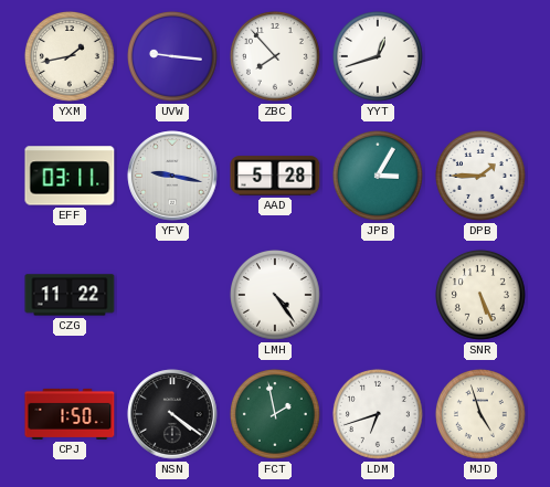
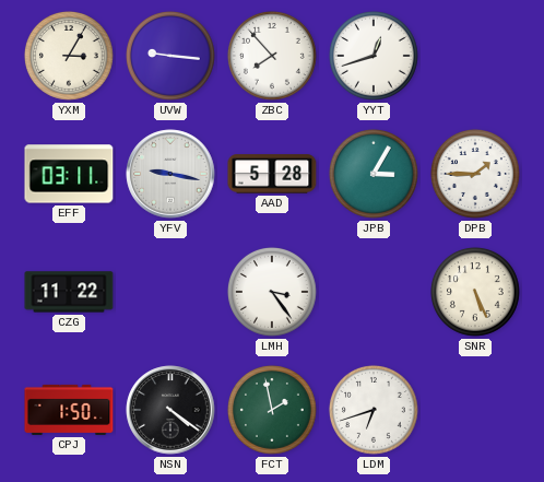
YXM: 1:43 -> 3:05 (69, 56)
LMH: 4:24 -> 3:24 (272, 292)
MJD: 4:57 -> none (480, 414)
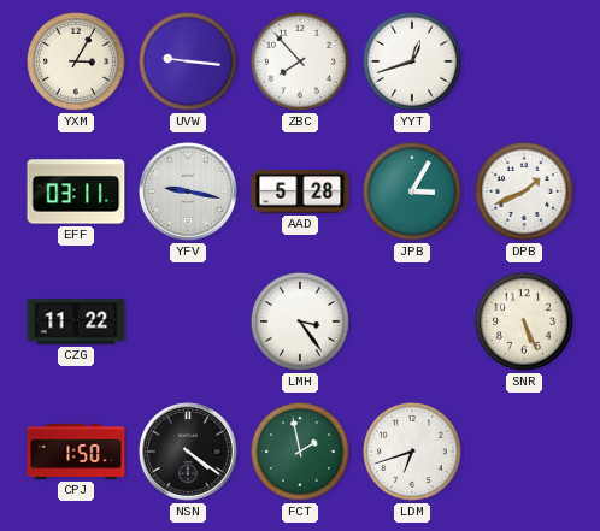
DPB: 1:45 -> 1:41 (524, 191)
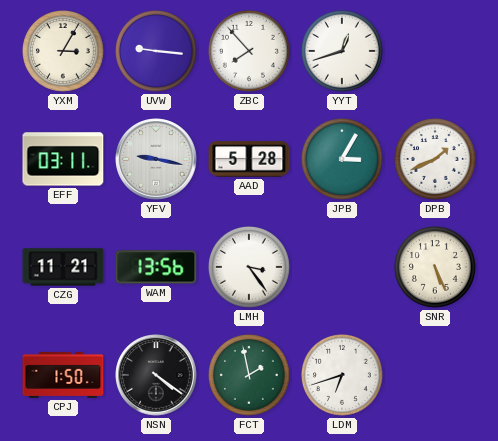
CZG: 11:22 -> 11:21 (63, 267)
WAM: none -> 13:56 (156, 267)
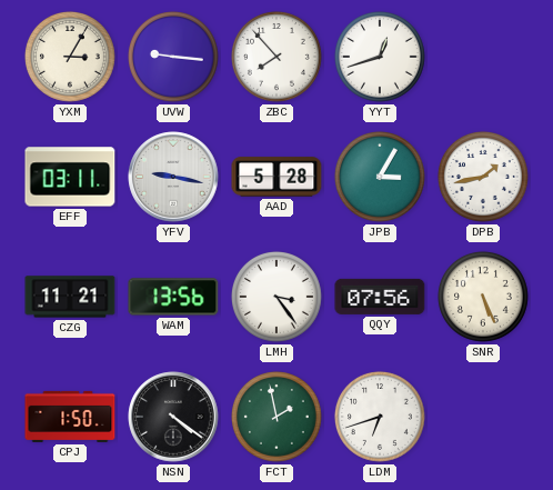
DPB: 1:41 -> 1:43 (483, 177)
QQY: none -> 07:56 (380, 297)
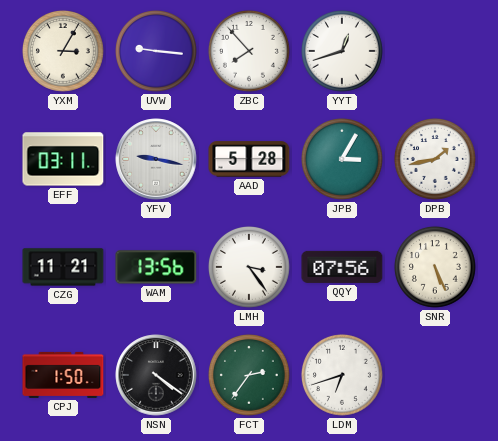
FCT: 1:58 -> 2:36 (249, 375)
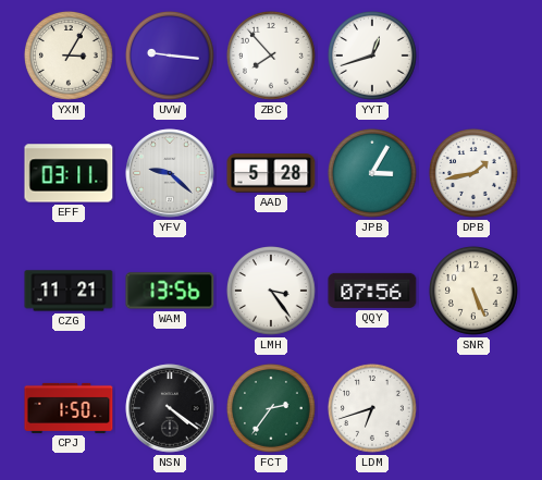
YFV: 9:17 -> 9:22 (170, 173)
